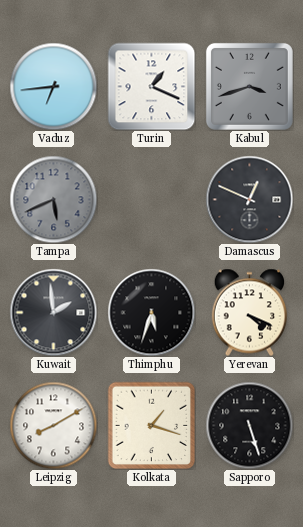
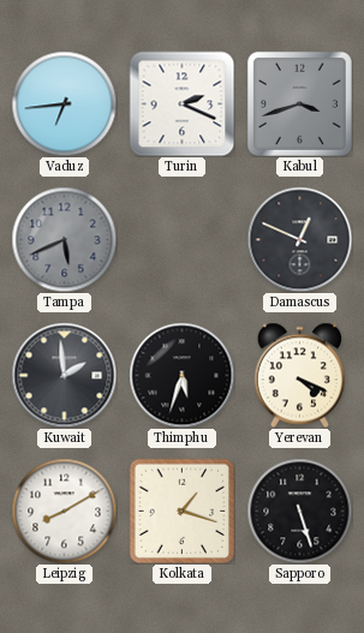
Turin: 1:19 -> 2:19 (181, 103)
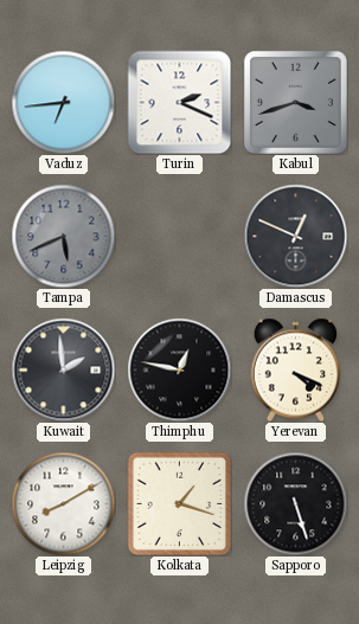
Thimphu: 5:33 -> 12:47 (179, 369)
